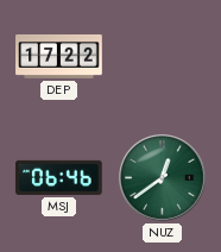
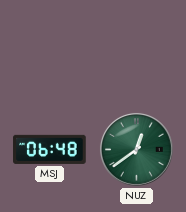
DEP: 17:22 -> none (59, 56)
MSJ: 06:46 -> 06:48 (50, 149)
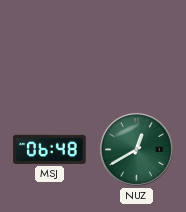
NUZ: 12:39 -> 12:40 (136, 149)
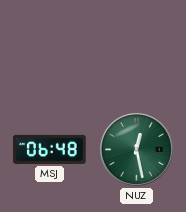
NUZ: 12:40 -> 12:28 (136, 149)
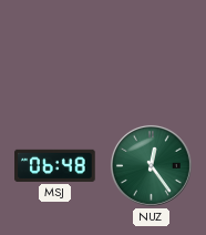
NUZ: 12:28 -> 12:24 (151, 165)
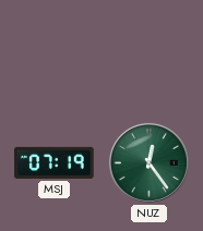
MSJ: 06:48 -> 07:19 (55, 162)
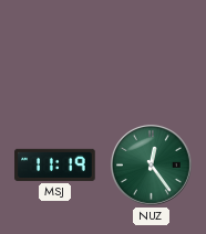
MSJ: 07:19 -> 11:19 (55, 164)
